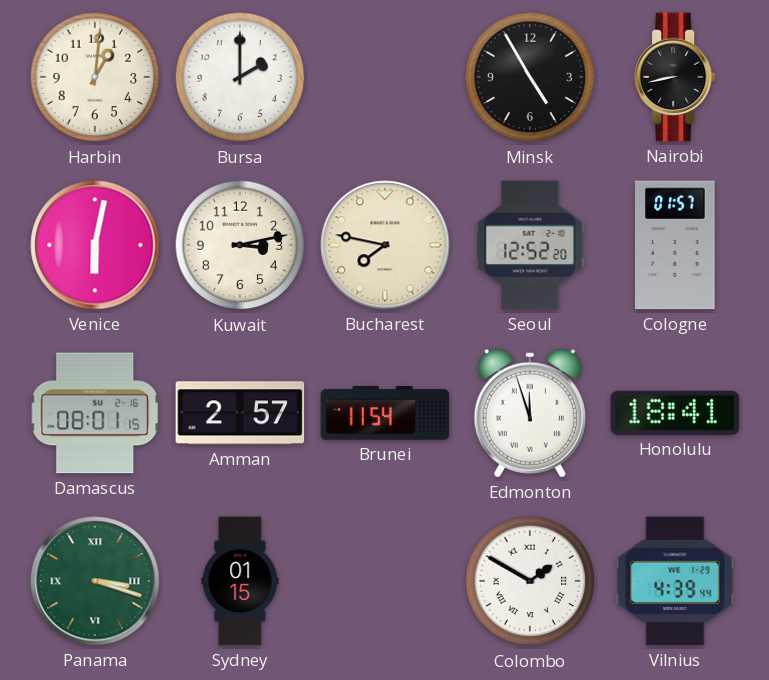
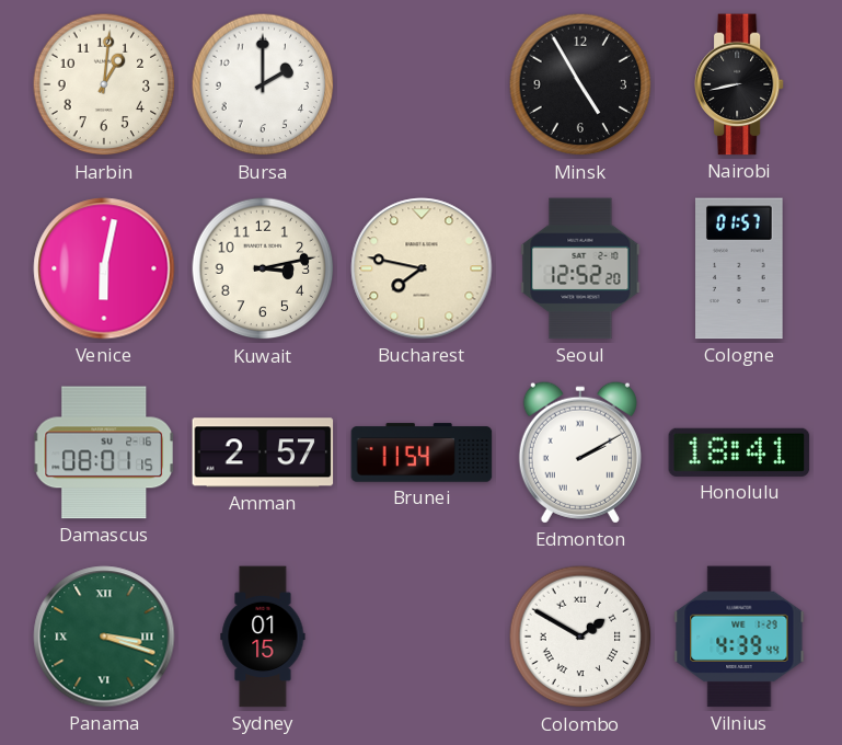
Edmonton: 11:57 -> 2:10 (580, 452)
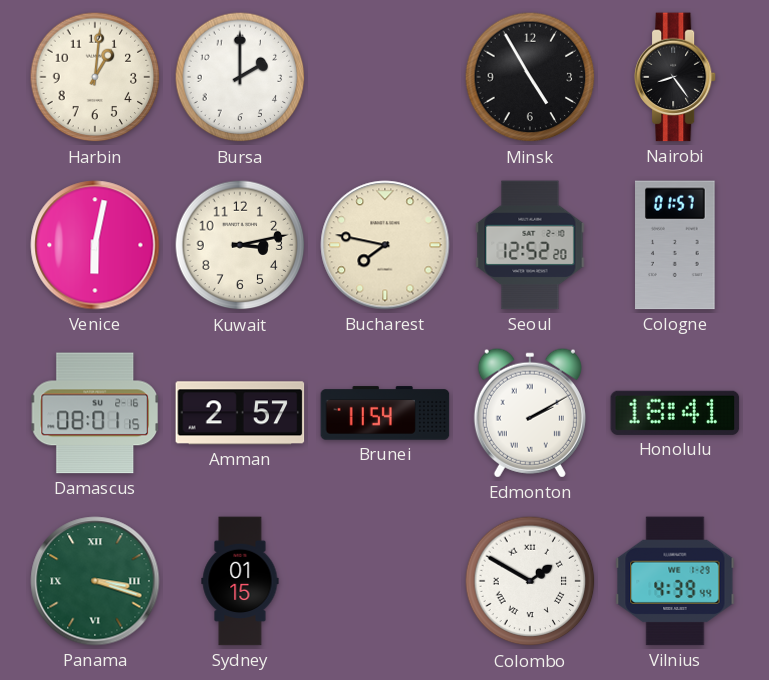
Nairobi: 8:43 -> 8:24 (675, 77)
